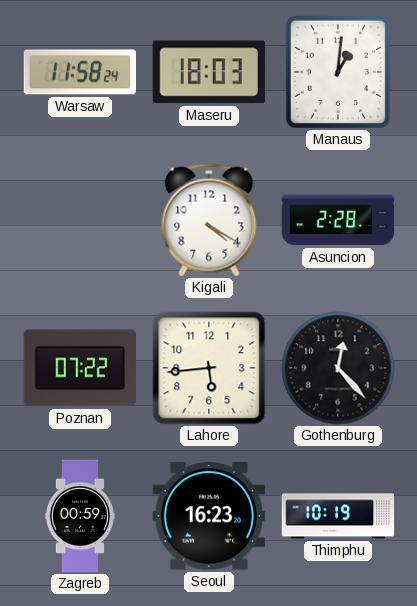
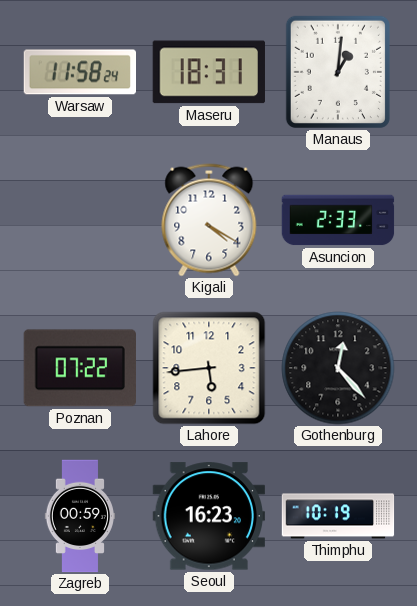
Maseru: 18:03 -> 18:31 (208, 72)
Asuncion: 2:28 -> 2:33 (338, 220)
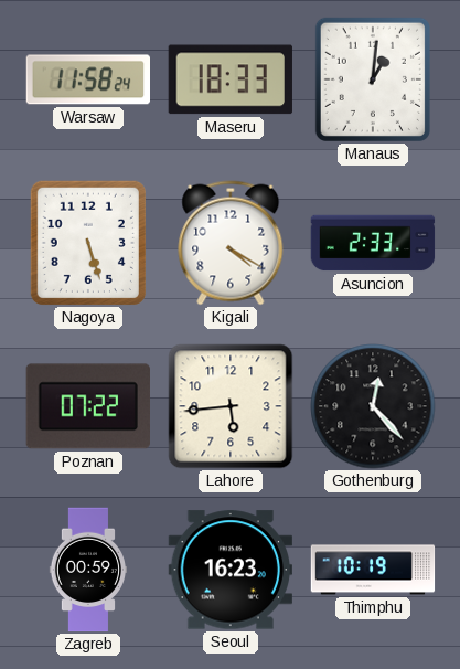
Maseru: 18:31 -> 18:33 (229, 79)
Nagoya: none -> 5:27 (88, 243)
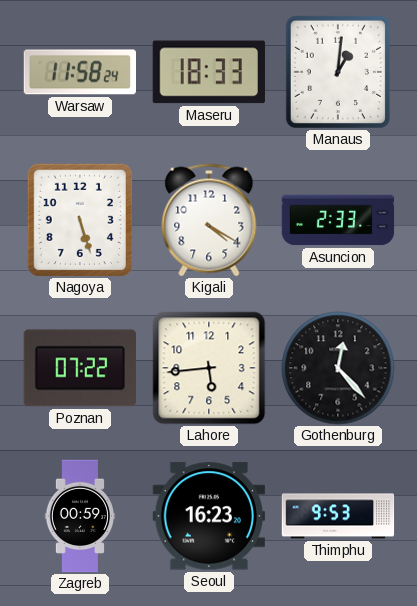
Thimphu: 10:19 -> 9:53 (338, 516)
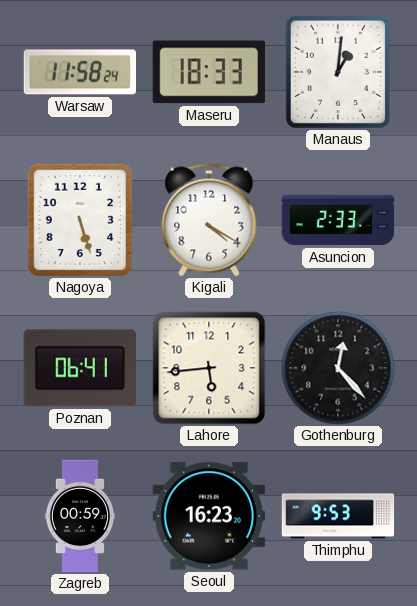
Poznan: 07:22 -> 06:41 (80, 368)
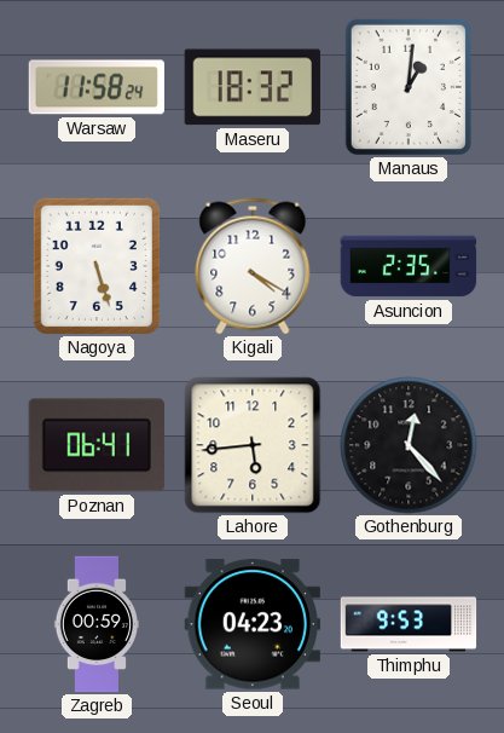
Maseru: 18:33 -> 18:32 (251, 87)
Asuncion: 2:33 -> 2:35 (409, 266)
Seoul: 16:23 -> 04:23 (251, 624)
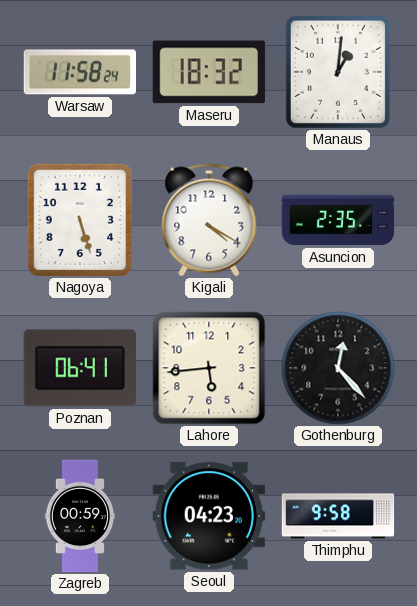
Thimphu: 9:53 -> 9:58 (338, 516)
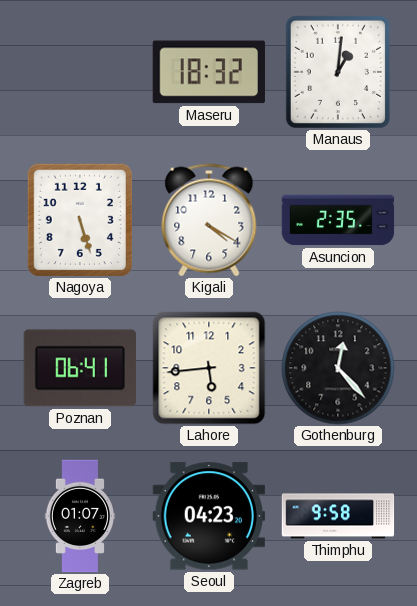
Warsaw: 11:58 -> none (79, 72)
Zagreb: 00:59 -> 01:07 (80, 516)
